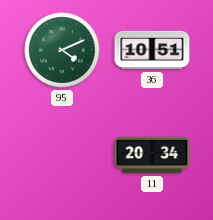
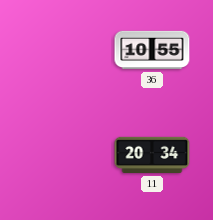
95: 4:11 -> none (62, 50)
36: 10:51 -> 10:55 (152, 50)
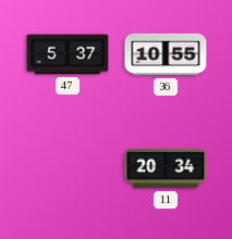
47: none -> 5:37 (68, 54)
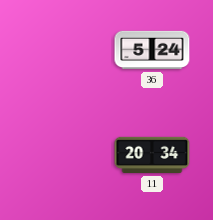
47: 5:37 -> none (68, 54)
36: 10:55 -> 5:24 (152, 50)
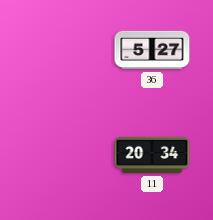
36: 5:24 -> 5:27 (152, 50)
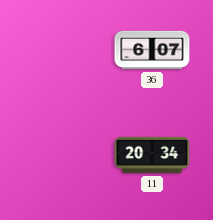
36: 5:27 -> 6:07 (152, 50)
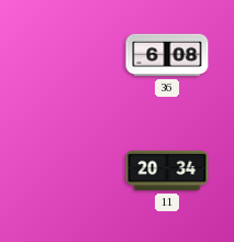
36: 6:07 -> 6:08 (167, 55)
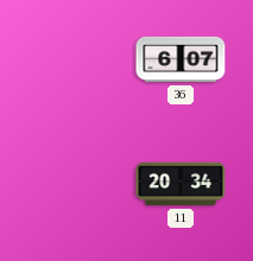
36: 6:08 -> 6:07 (181, 59)
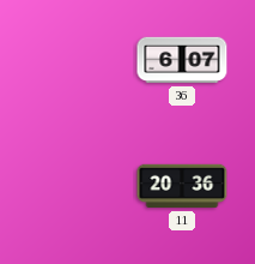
11: 20:34 -> 20:36 (182, 186)
